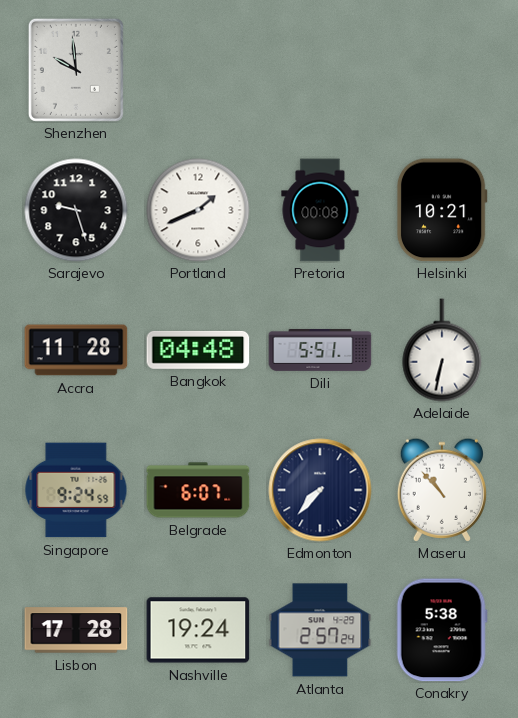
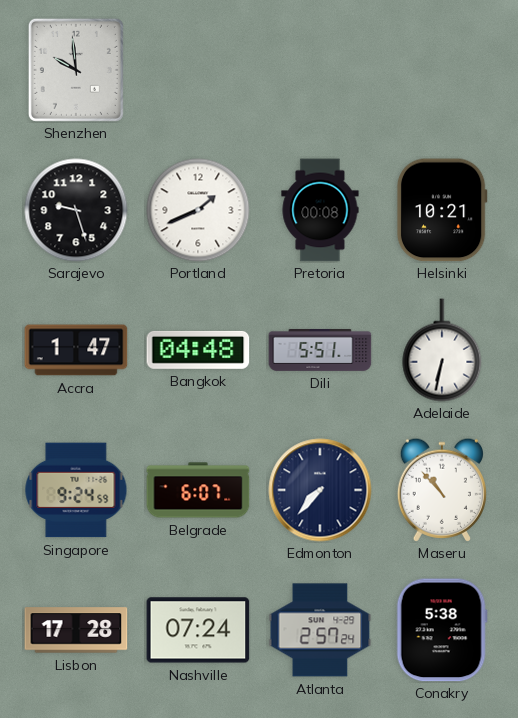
Accra: 11:28 -> 1:47 (76, 350)
Nashville: 19:24 -> 07:24 (198, 630)
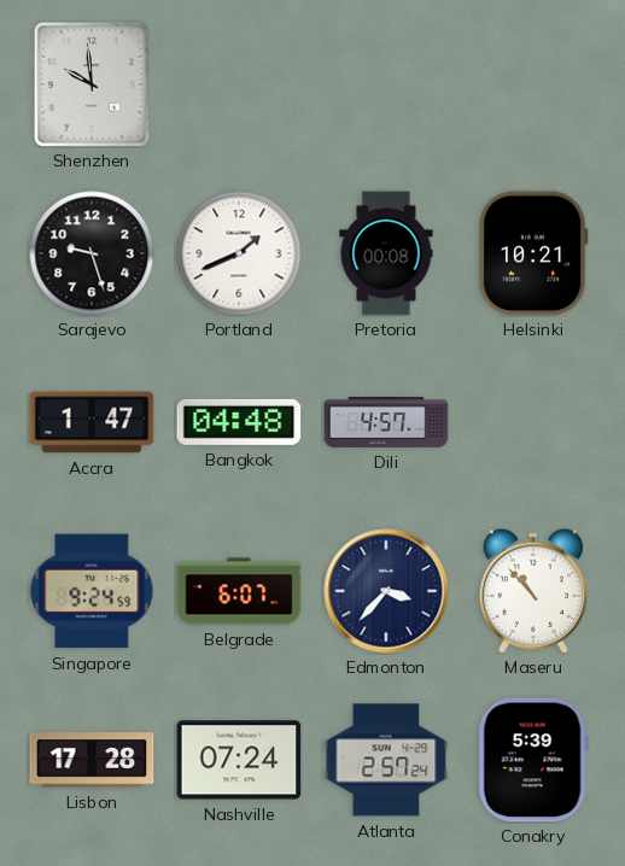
Dili: 5:51 -> 4:57 (386, 422)
Adelaide: 6:32 -> none (442, 350)
Edmonton: 7:37 -> 3:37 (386, 591)
Conakry: 5:38 -> 5:39 (533, 760)
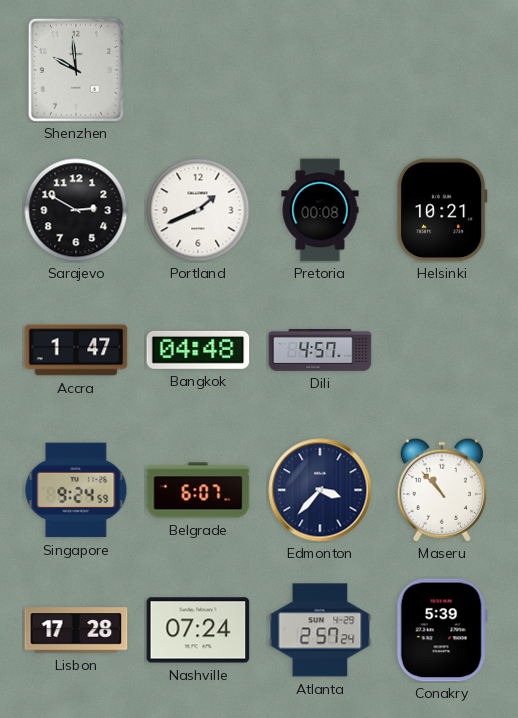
Sarajevo: 9:27 -> 2:50 (76, 210)
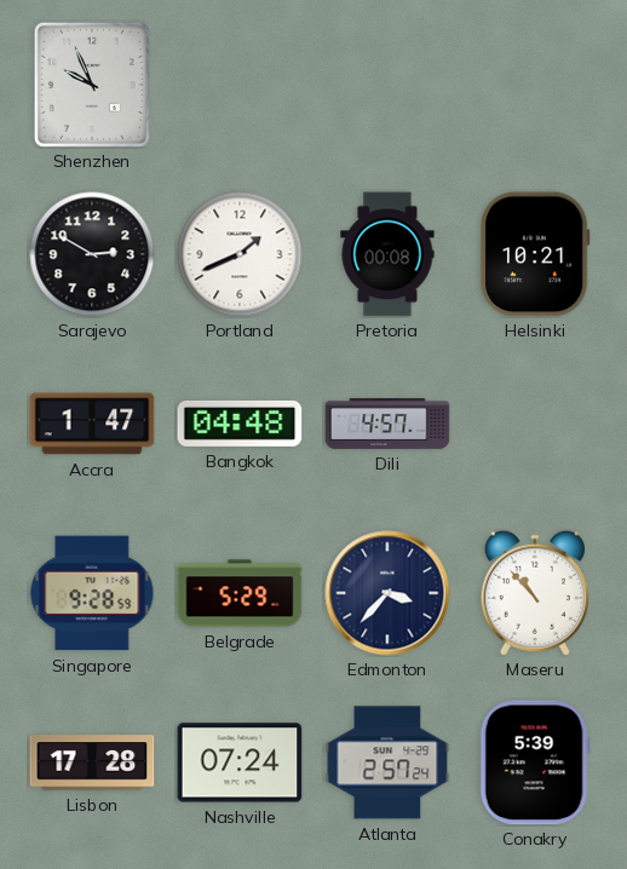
Shenzhen: 9:59 -> 9:56 (92, 85)
Singapore: 9:24 -> 9:28 (92, 593)
Belgrade: 6:07 -> 5:29 (240, 593)
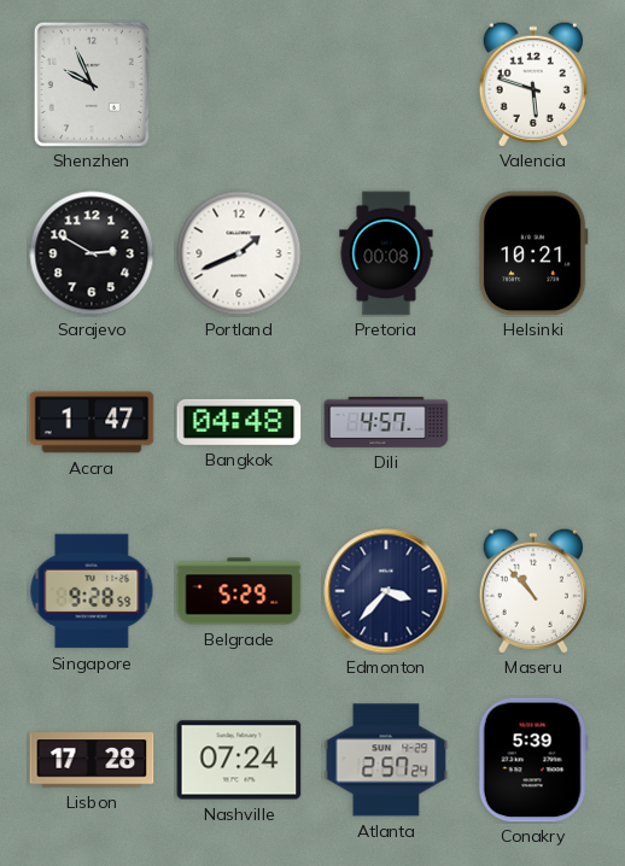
Valencia: none -> 5:48 (533, 84)
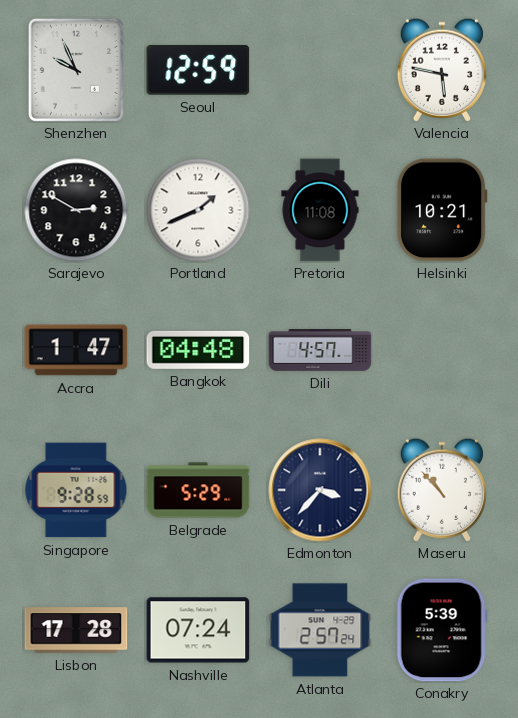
Seoul: none -> 12:59 (198, 70)
Valencia: 5:48 -> 5:47 (442, 70)
Pretoria: 00:08 -> 11:08 (320, 210)
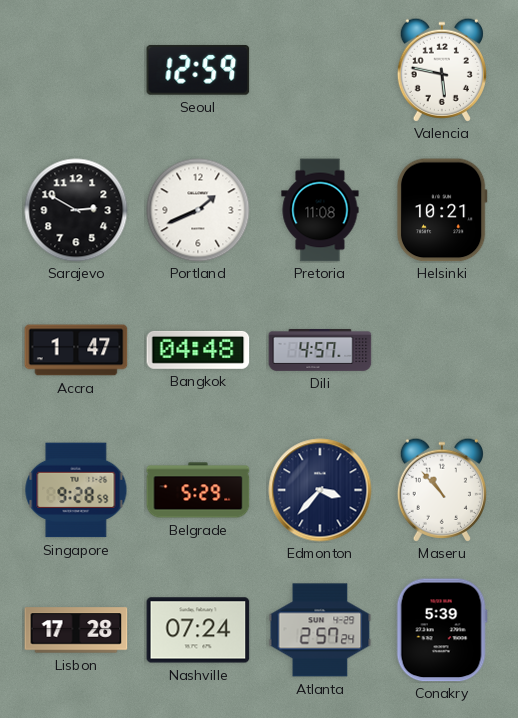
Shenzhen: 9:56 -> none (76, 70)
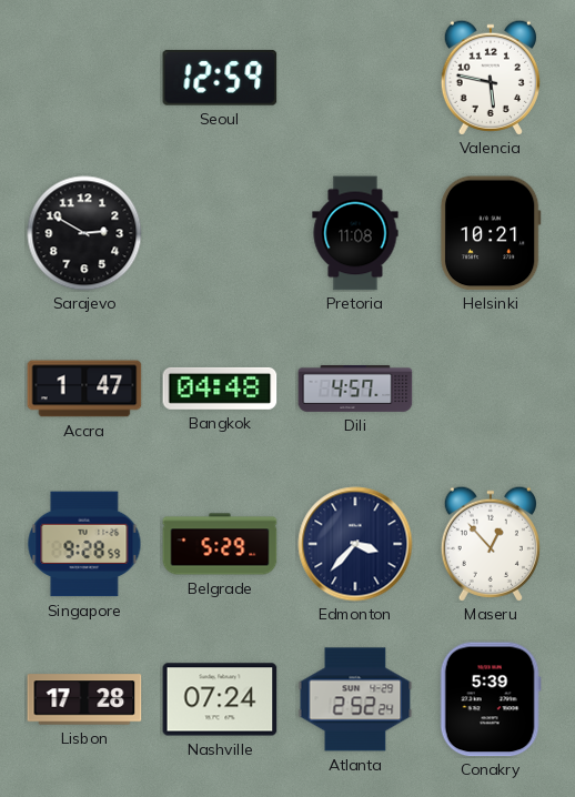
Portland: 1:41 -> none (198, 210)
Maseru: 10:53 -> 12:53 (491, 544)
Atlanta: 2:57 -> 2:52 (355, 699)
